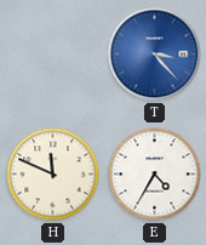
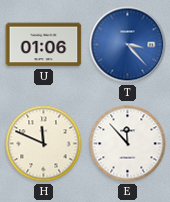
U: none -> 01:06 (44, 45)
E: 4:35 -> 11:53 (128, 144)
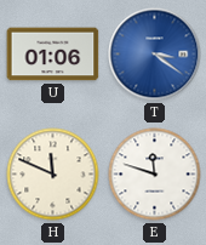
T: 3:23 -> 3:21 (155, 55)
E: 11:53 -> 11:48 (155, 175)
